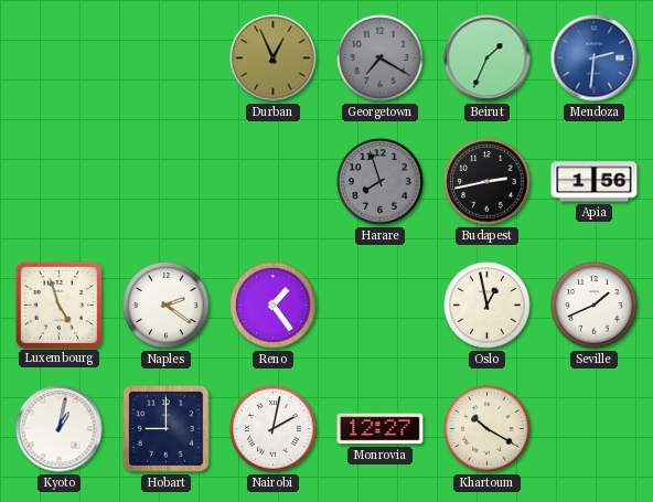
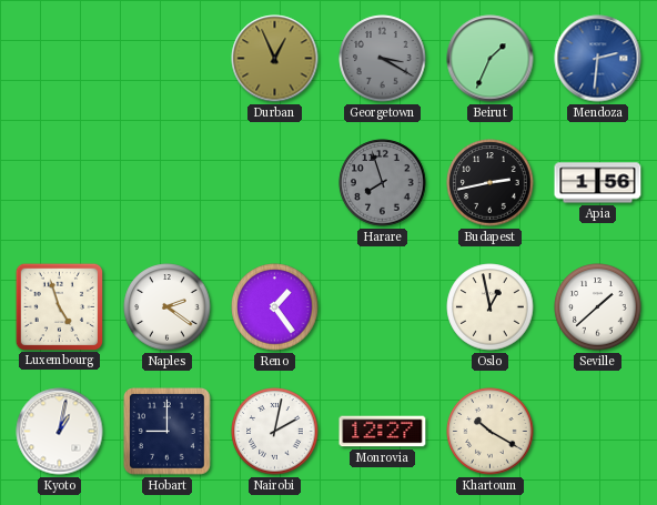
Georgetown: 7:20 -> 3:20 (383, 59)
Seville: 1:41 -> 1:38 (598, 307)
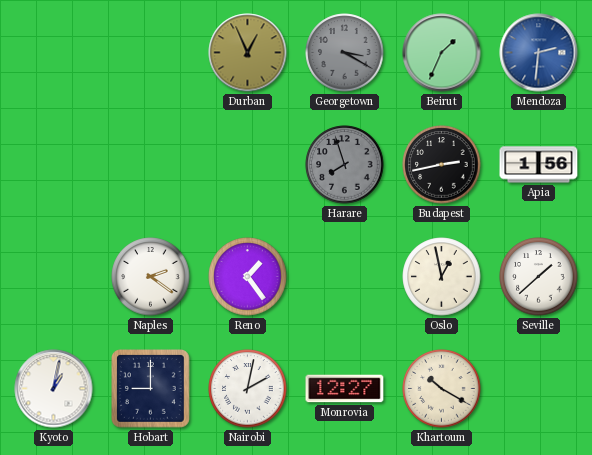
Luxembourg: 4:57 -> none (59, 306)
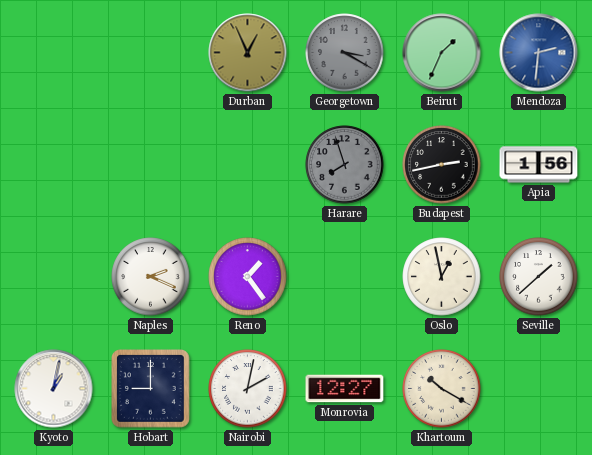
Naples: 2:21 -> 2:19 (151, 277)
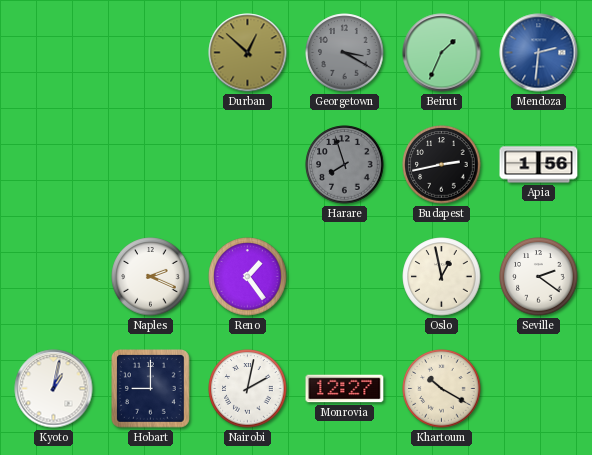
Durban: 12:56 -> 12:52 (248, 53)
Seville: 1:38 -> 2:21 (539, 277)
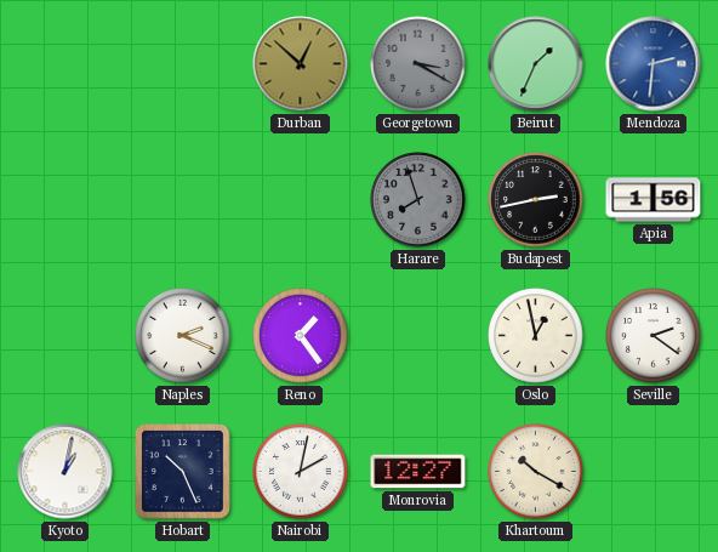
Hobart: 9:00 -> 10:26 (183, 472)
